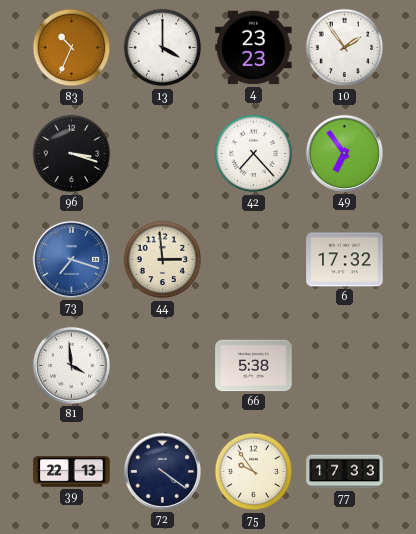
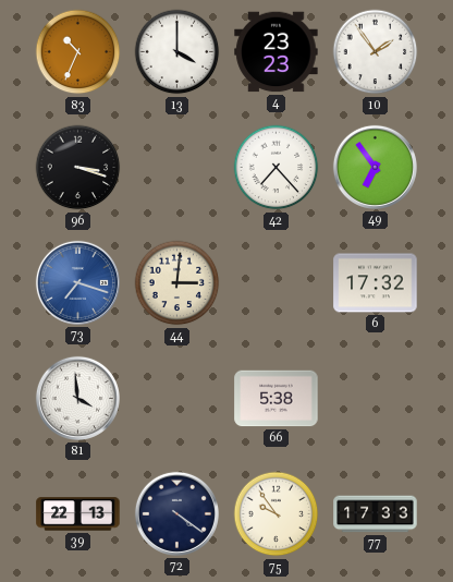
44: 2:59 -> 3:01 (177, 283)
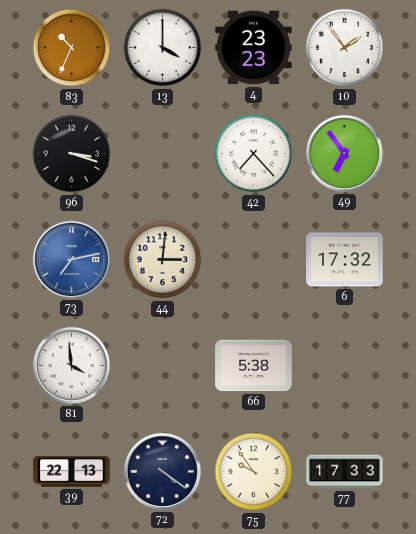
73: 7:18 -> 7:13 (71, 259)
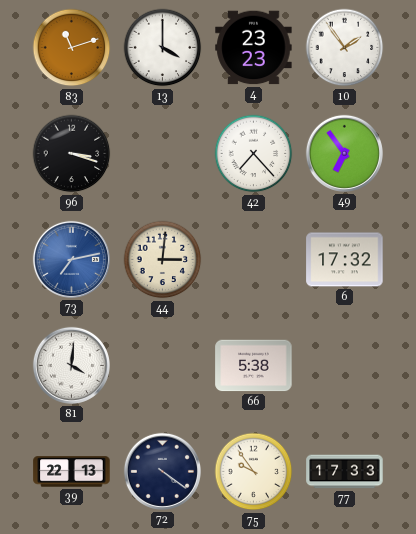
83: 10:34 -> 11:12 (72, 48)
81: 3:59 -> 4:01 (71, 365)
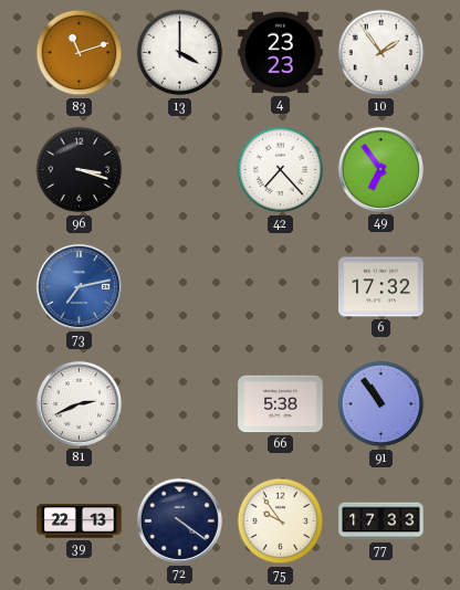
44: 3:01 -> none (163, 260)
81: 4:01 -> 2:41 (79, 403)
91: none -> 10:54 (381, 404)
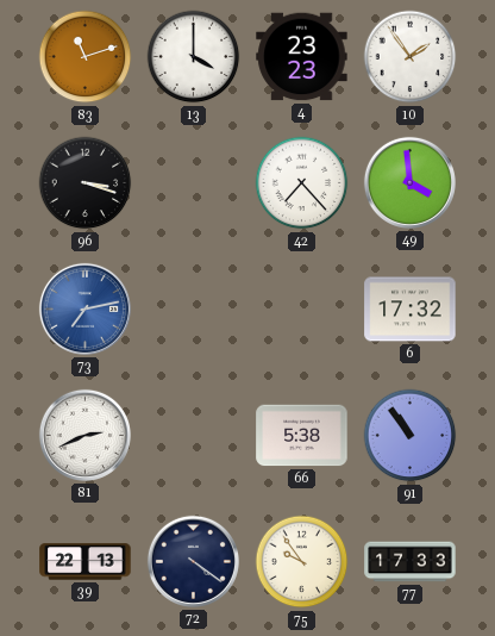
49: 6:54 -> 3:59 (409, 182)
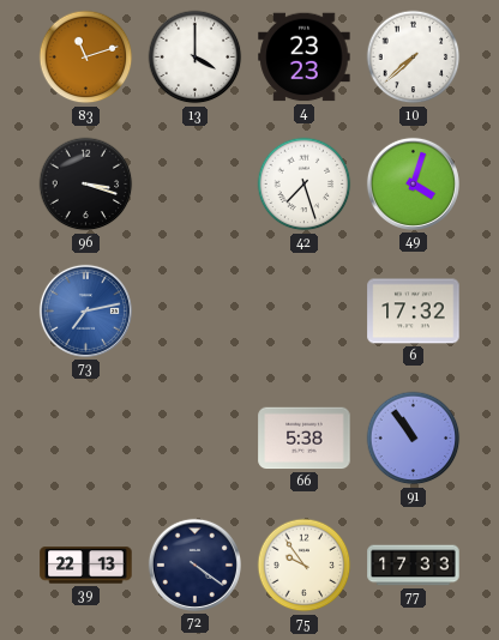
10: 1:54 -> 7:38 (414, 58)
42: 7:23 -> 7:27 (305, 185)
49: 3:59 -> 4:03 (413, 183)
81: 2:41 -> none (84, 435)
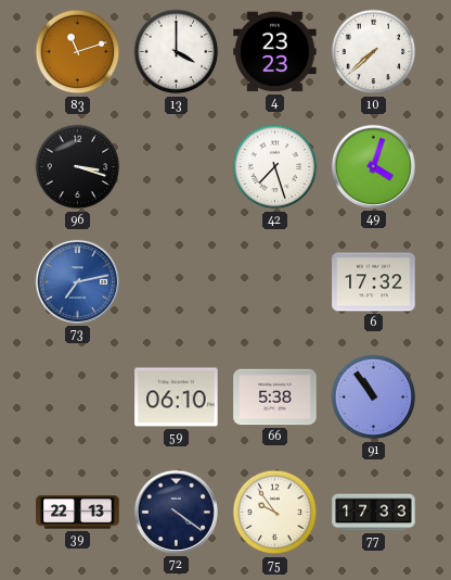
59: none -> 06:10 (177, 398)
